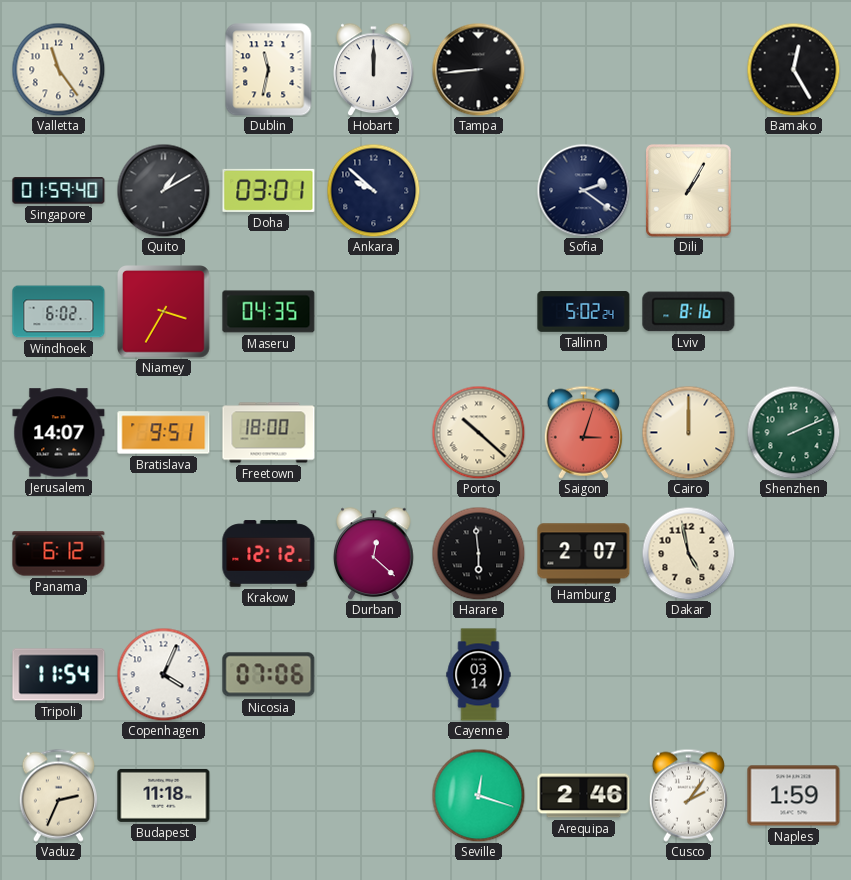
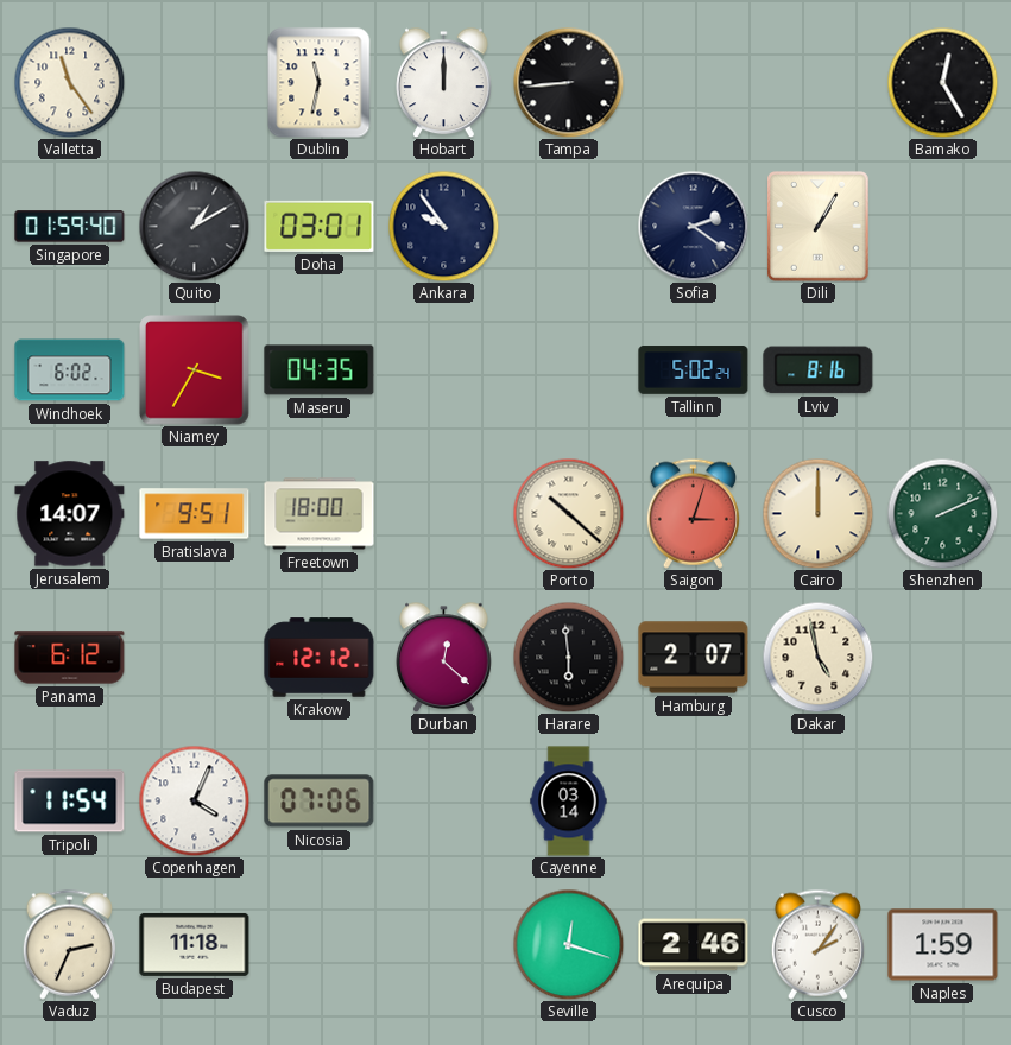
Ankara: 9:52 -> 9:54 (443, 226)
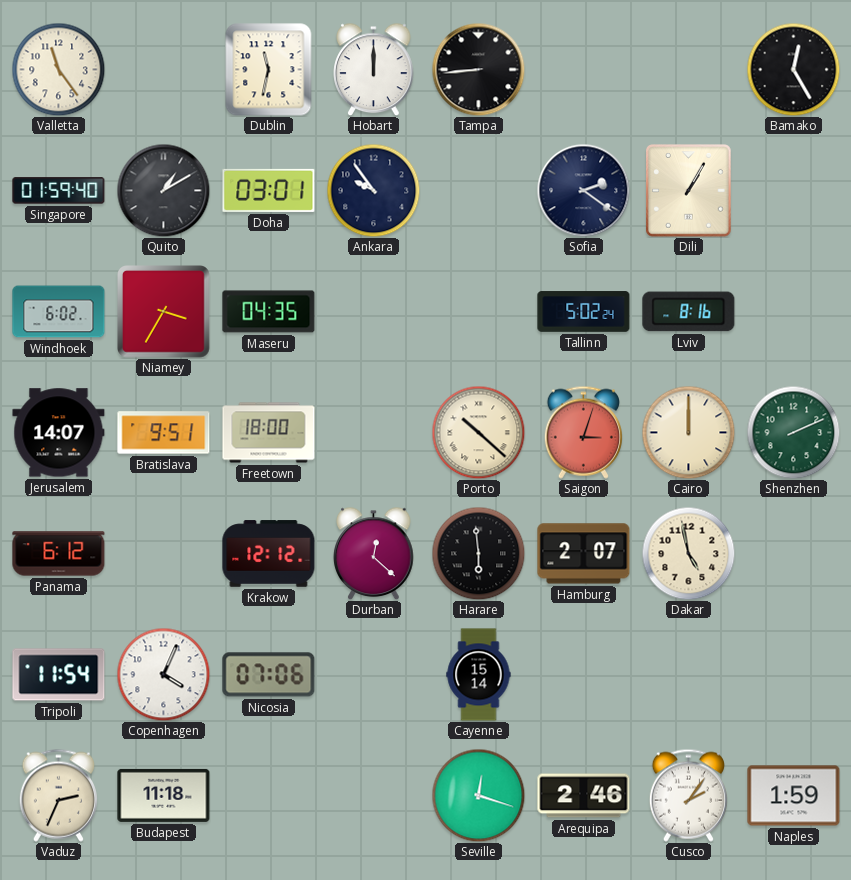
Cayenne: 03:14 -> 15:14 (479, 675)
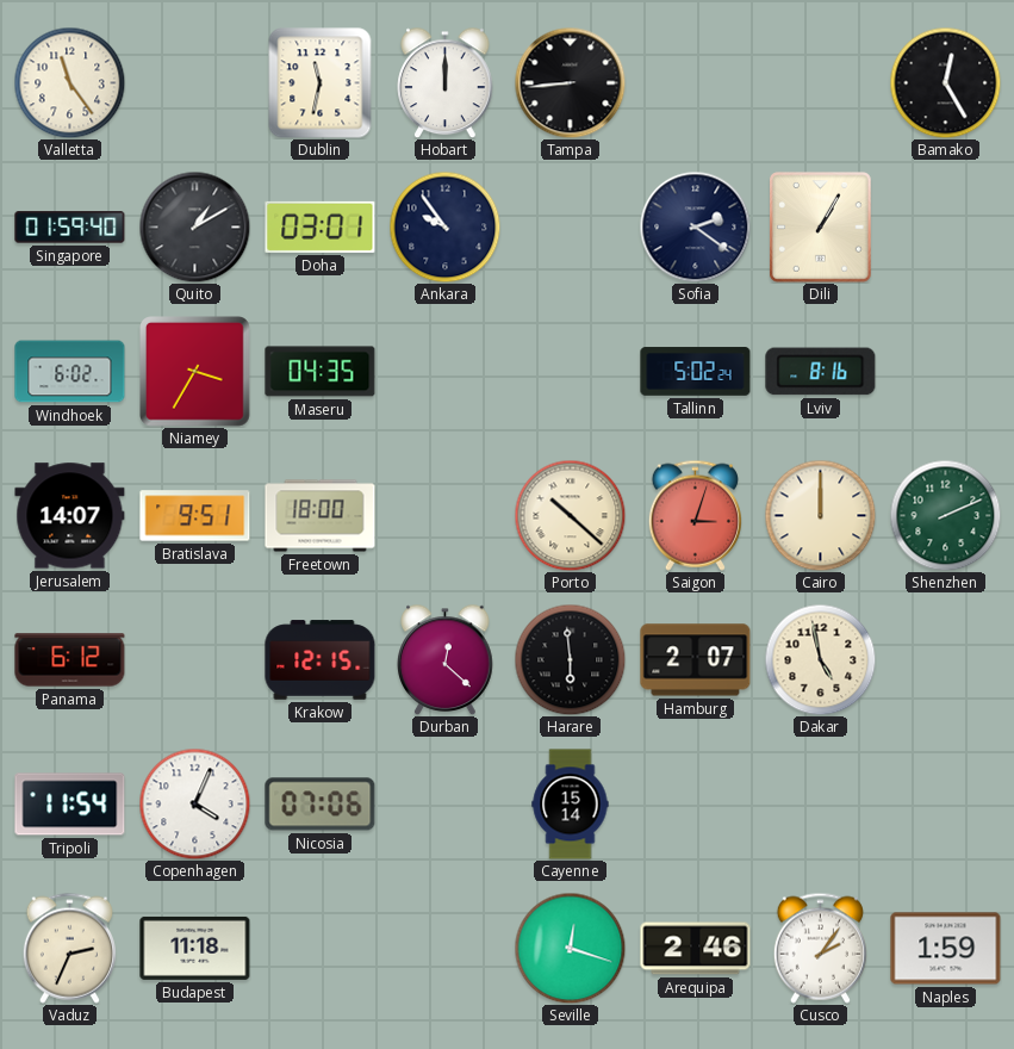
Krakow: 12:12 -> 12:15 (321, 660)
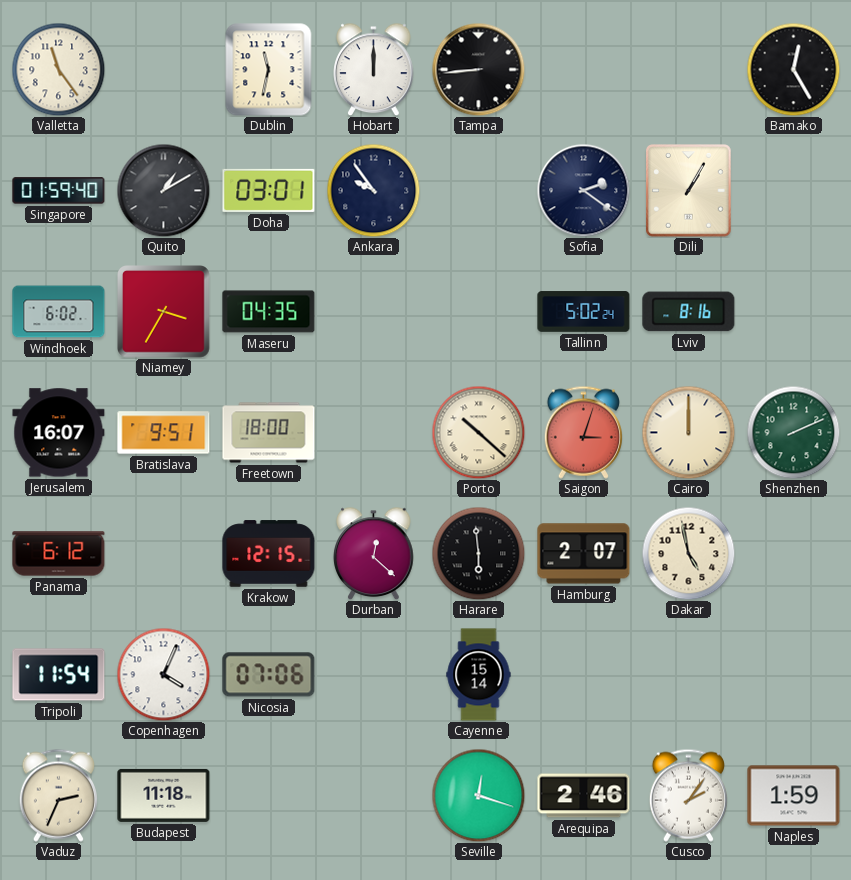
Jerusalem: 14:07 -> 16:07 (59, 433)
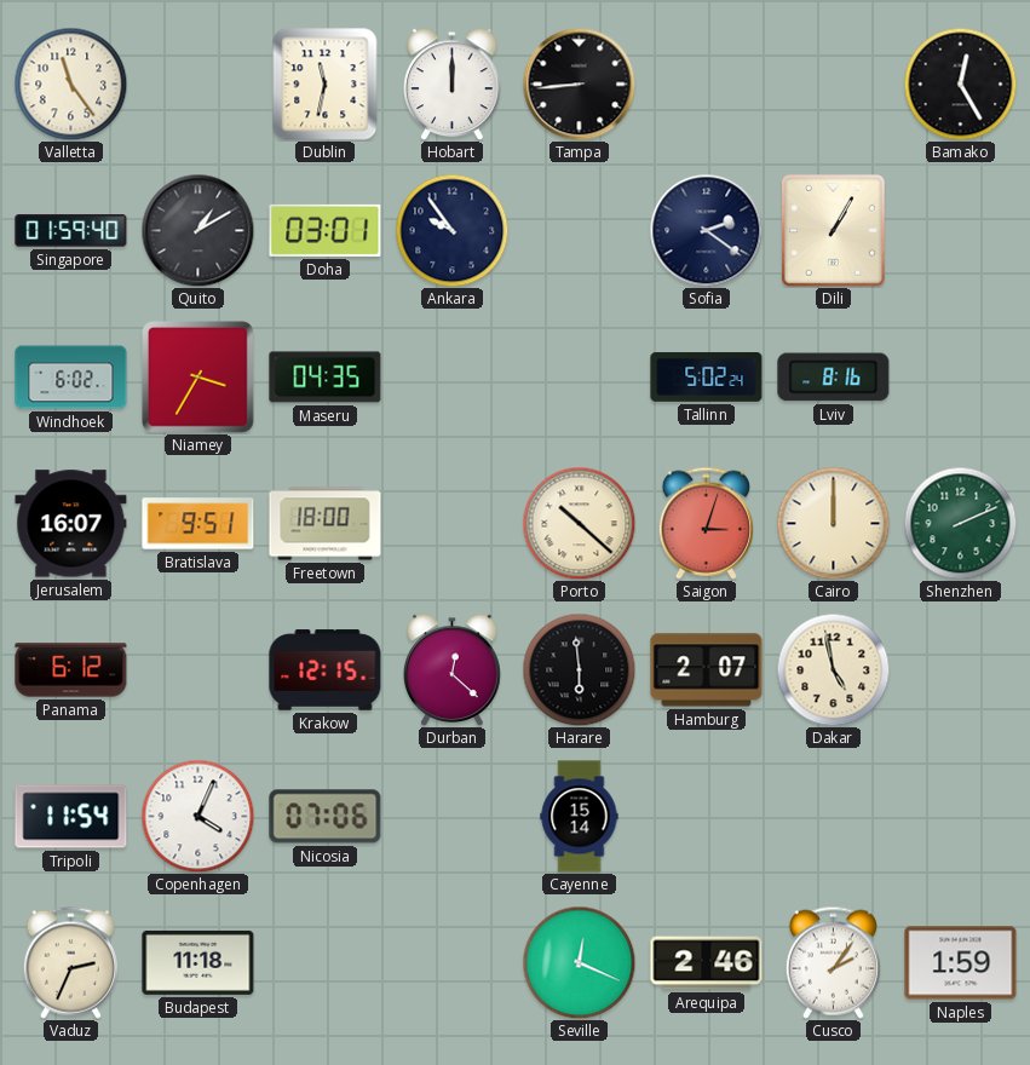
Seville: 12:18 -> 12:19 (579, 962)
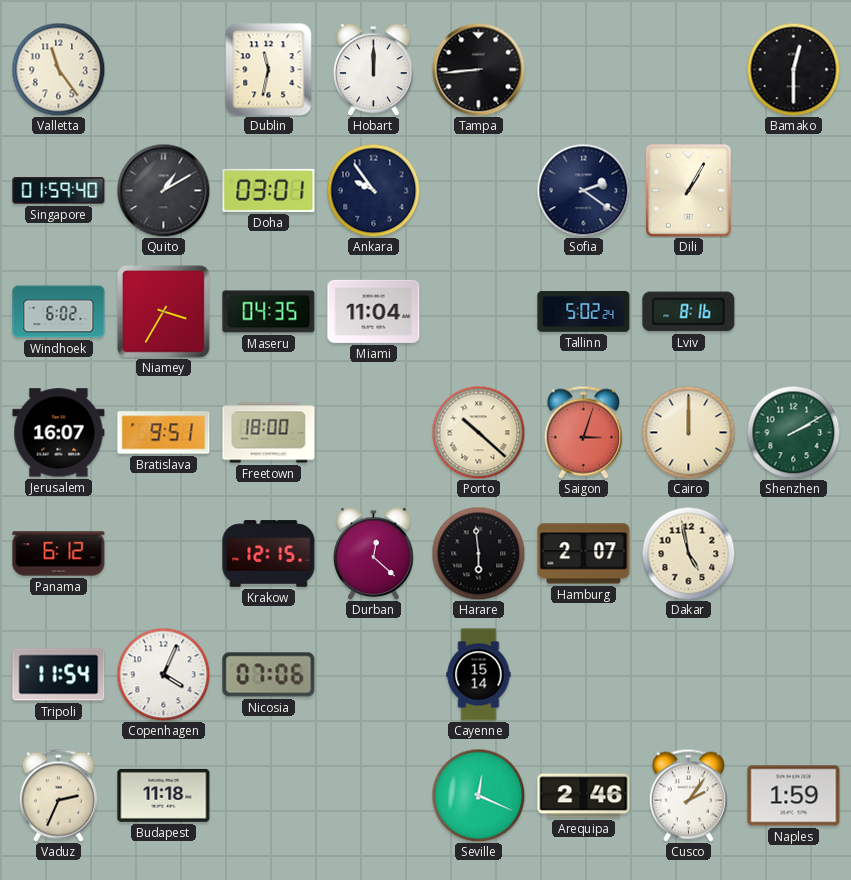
Bamako: 12:25 -> 12:30 (793, 69)
Miami: none -> 11:04 (374, 311)
Shenzhen: 2:11 -> 2:10 (793, 432)
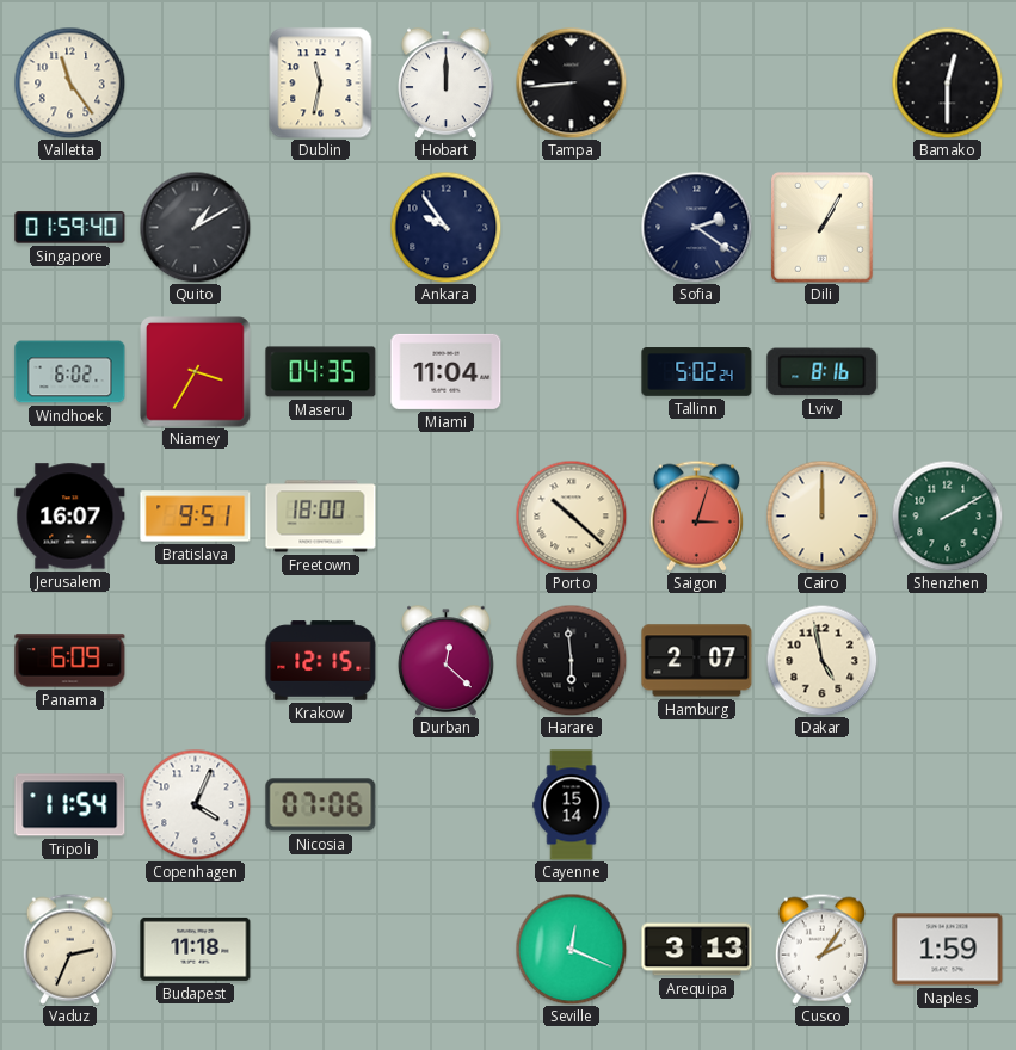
Doha: 03:01 -> none (269, 190)
Panama: 6:12 -> 6:09 (70, 661)
Arequipa: 2:46 -> 3:13 (697, 950)
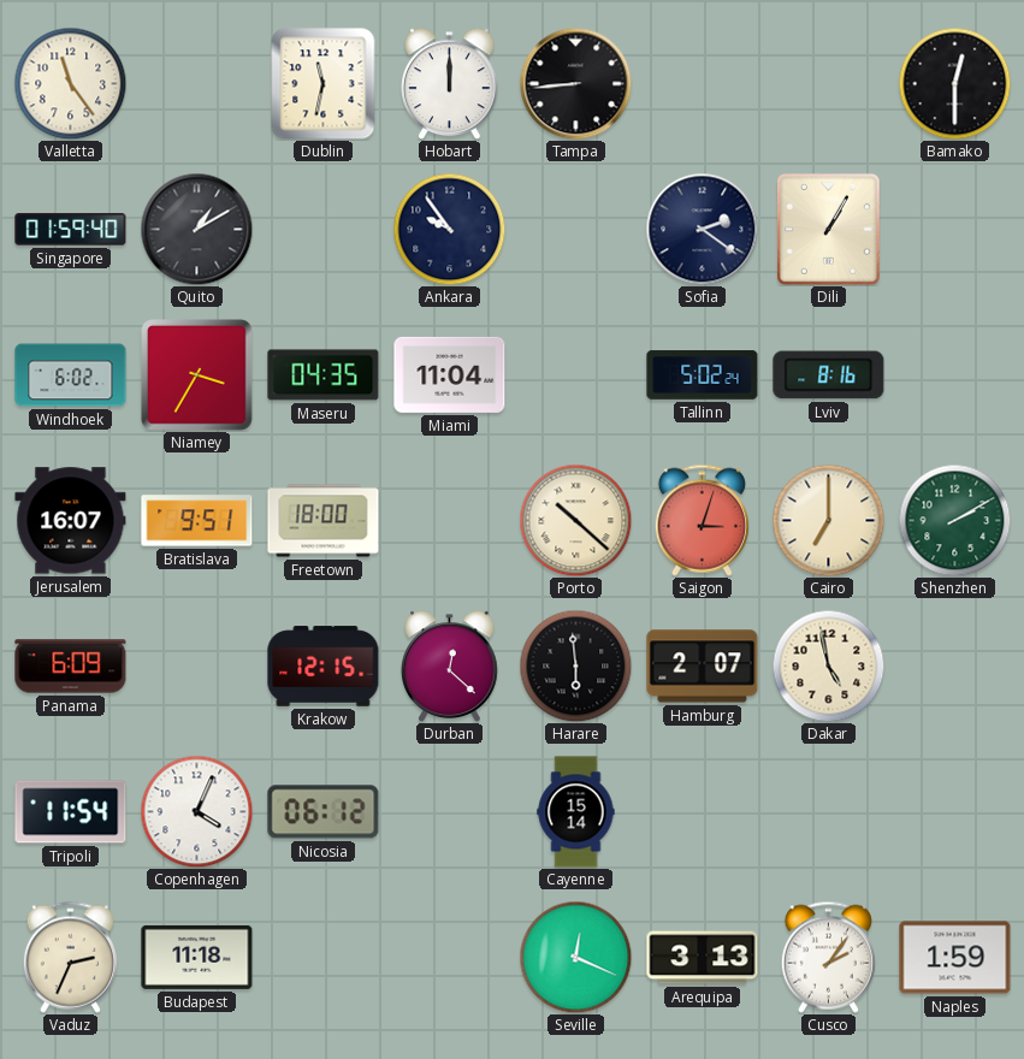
Cairo: 12:00 -> 7:00 (828, 520)
Nicosia: 07:06 -> 06:12 (324, 812)
